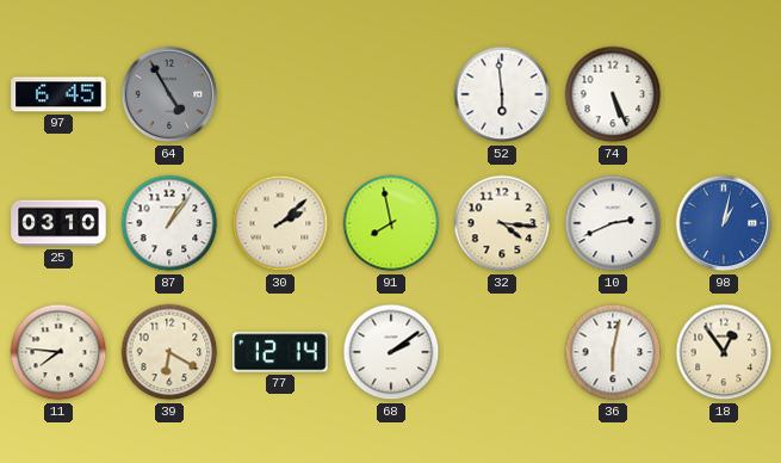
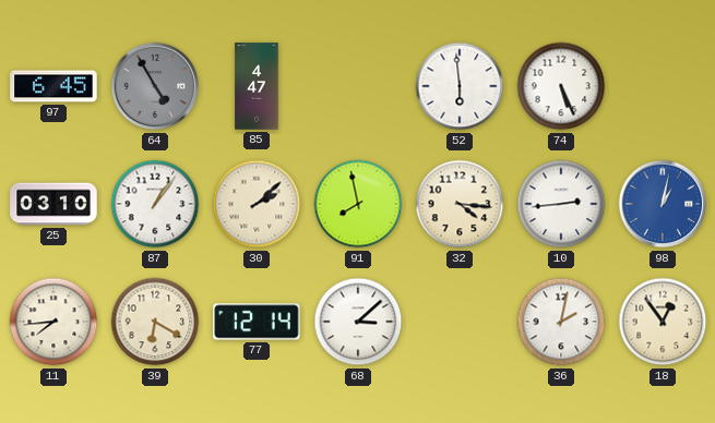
85: none -> 4:47 (257, 86)
10: 2:41 -> 2:44 (561, 204)
11: 7:46 -> 7:44 (53, 322)
68: 2:09 -> 3:08 (358, 322)
36: 6:02 -> 2:02 (561, 322)
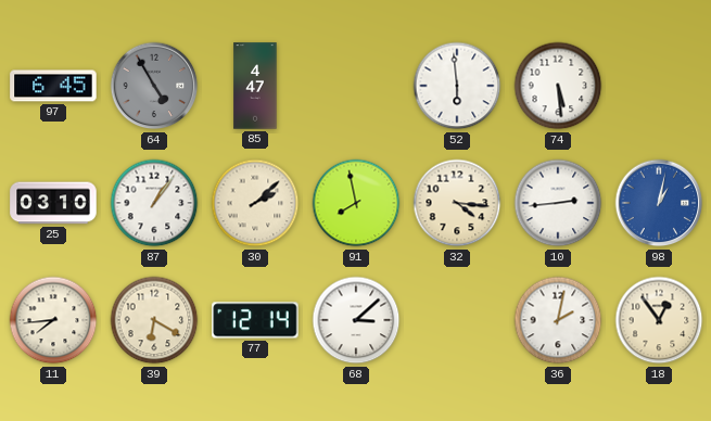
74: 5:26 -> 5:29 (558, 86)
